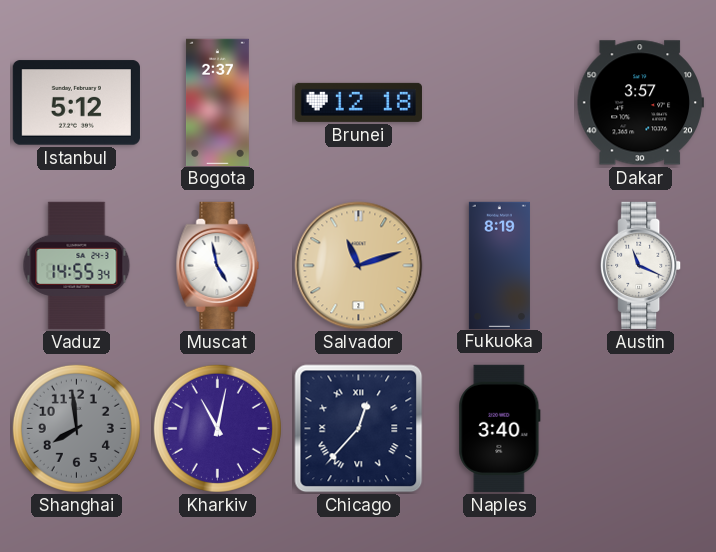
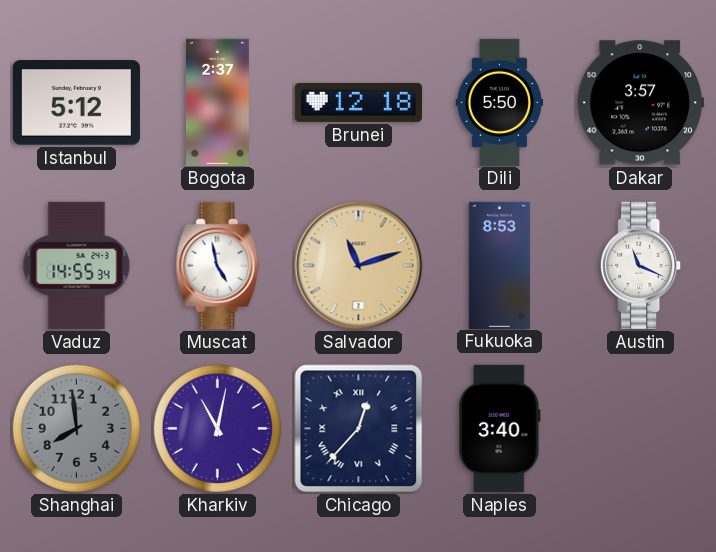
Dili: none -> 5:50 (500, 102)
Fukuoka: 8:19 -> 8:53 (499, 265)
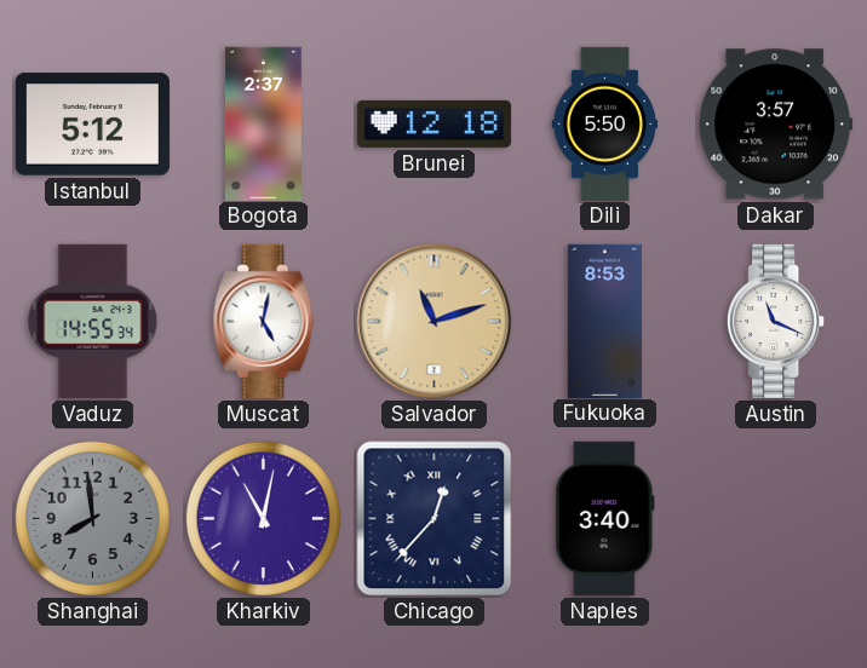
Muscat: 4:58 -> 5:02 (264, 321)
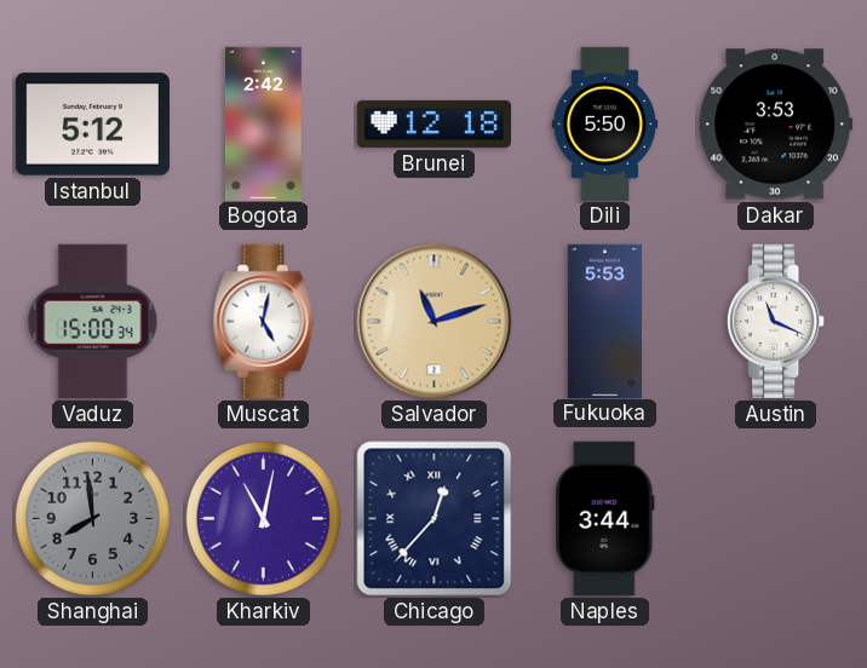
Bogota: 2:37 -> 2:42 (263, 123)
Dakar: 3:57 -> 3:53 (775, 125)
Vaduz: 14:55 -> 15:00 (93, 321)
Fukuoka: 8:53 -> 5:53 (604, 321)
Naples: 3:40 -> 3:44 (605, 518)
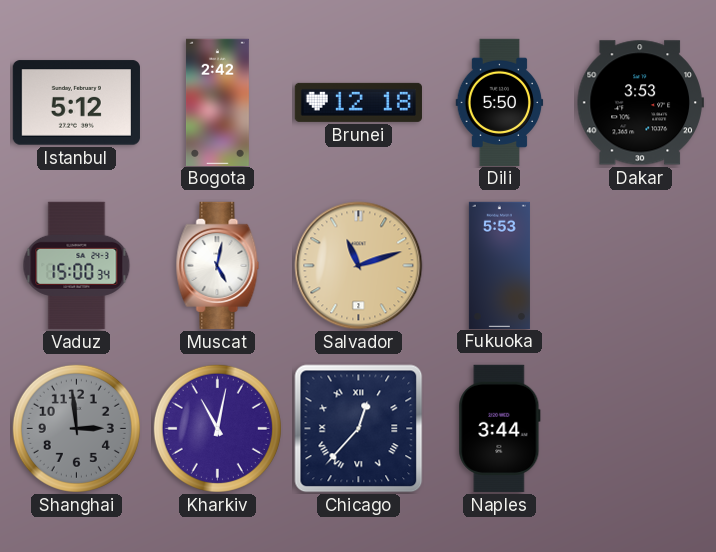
Austin: 11:19 -> none (776, 321)
Shanghai: 7:59 -> 2:59 (76, 428)
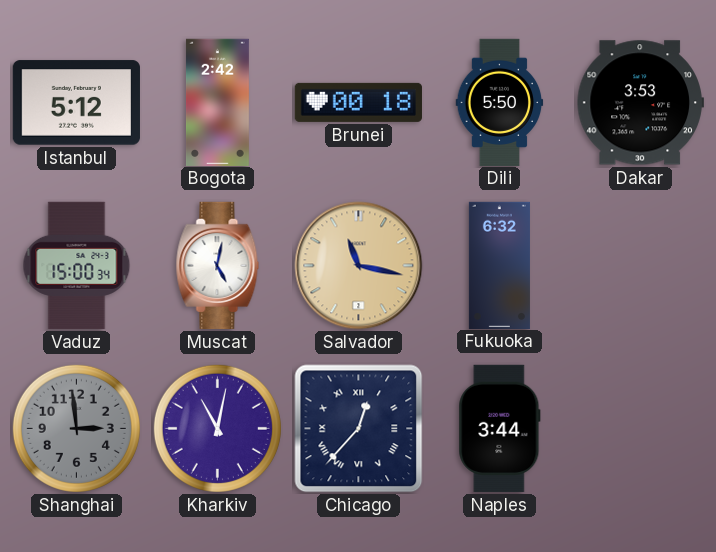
Brunei: 12:18 -> 00:18 (358, 102)
Salvador: 11:12 -> 11:17 (359, 266)
Fukuoka: 5:53 -> 6:32 (499, 265)
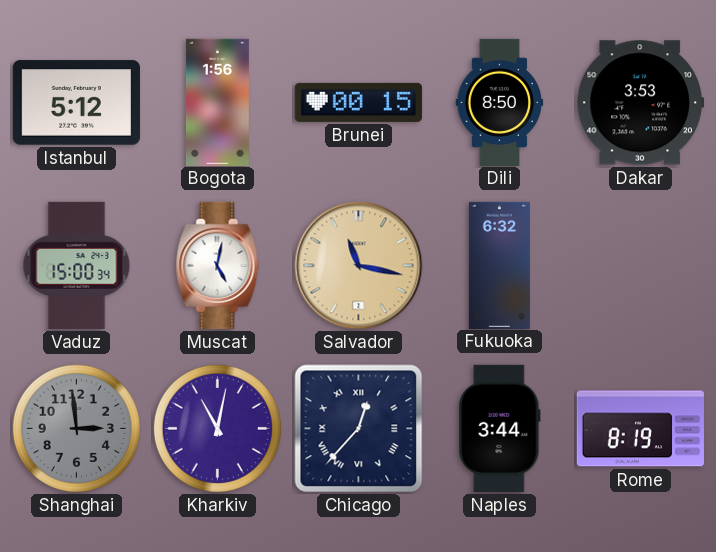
Bogota: 2:42 -> 1:56 (217, 102)
Brunei: 00:18 -> 00:15 (358, 102)
Dili: 5:50 -> 8:50 (500, 102)
Rome: none -> 8:19 (640, 429)
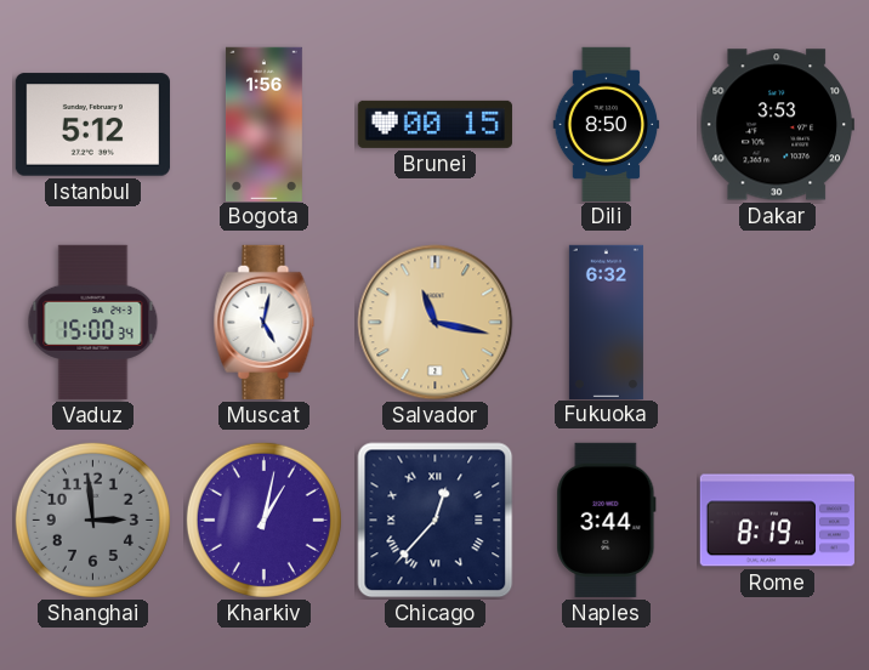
Kharkiv: 11:02 -> 1:02 (263, 519)
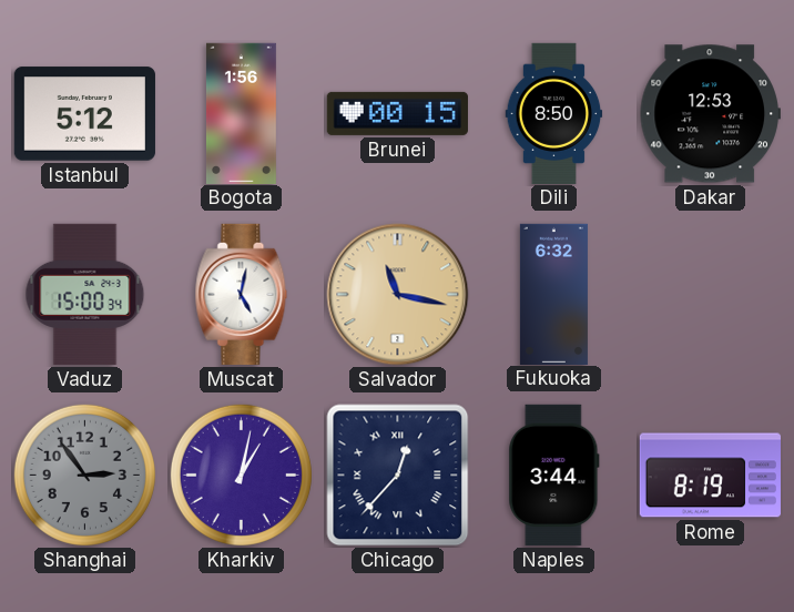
Dakar: 3:53 -> 12:53 (710, 114)
Shanghai: 2:59 -> 2:54 (84, 475)
